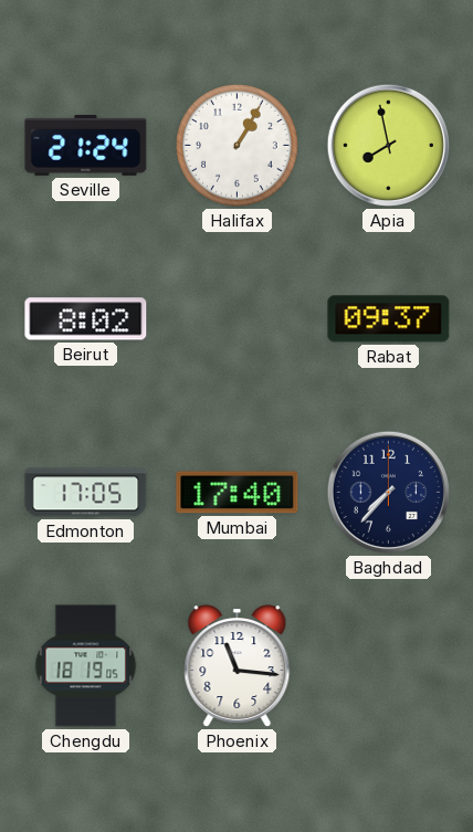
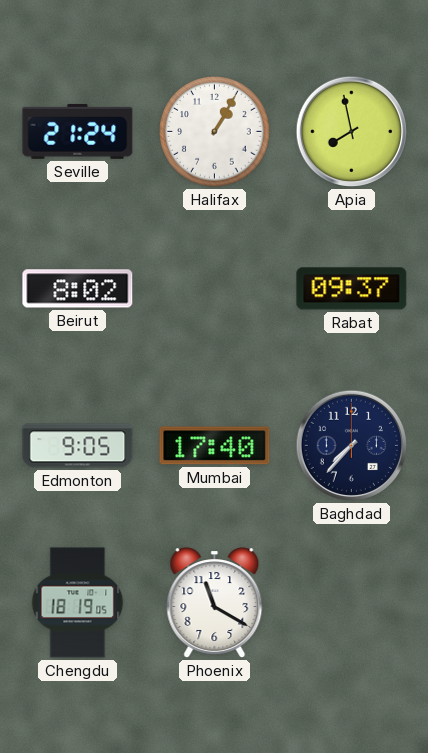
Edmonton: 17:05 -> 9:05 (78, 446)
Phoenix: 11:16 -> 11:20 (215, 603)
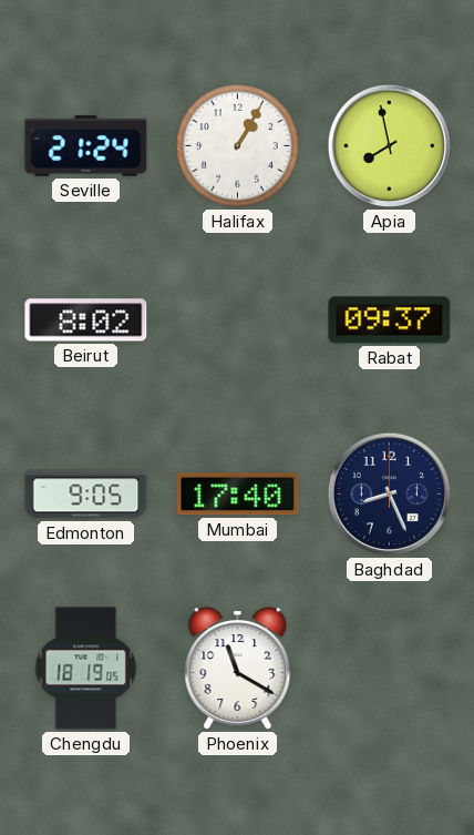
Baghdad: 7:37 -> 8:26 (389, 493)
